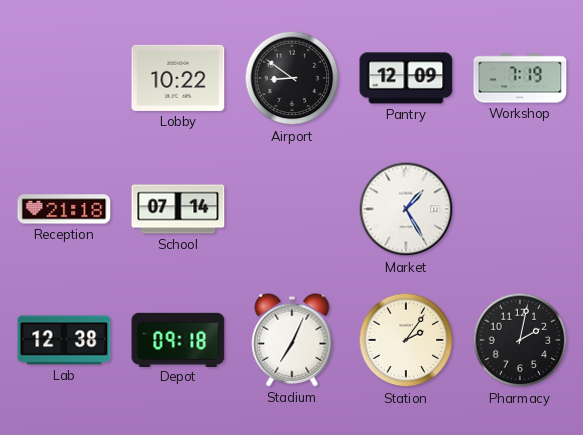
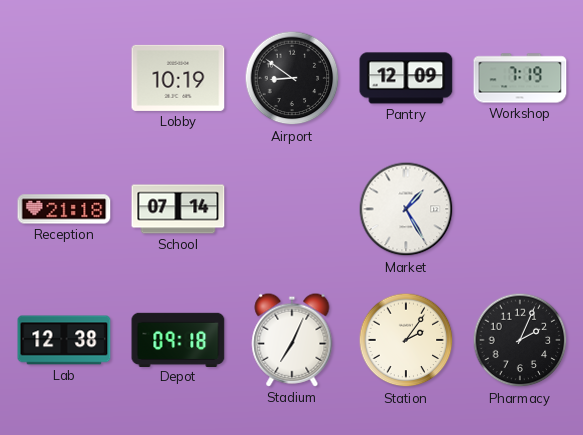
Lobby: 10:22 -> 10:19 (178, 78)
Pharmacy: 2:02 -> 2:04 (520, 340)
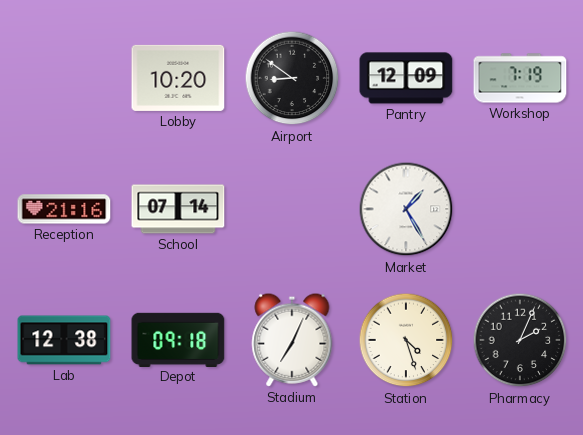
Lobby: 10:19 -> 10:20 (178, 78)
Reception: 21:18 -> 21:16 (64, 209)
Station: 2:06 -> 4:27 (406, 340)
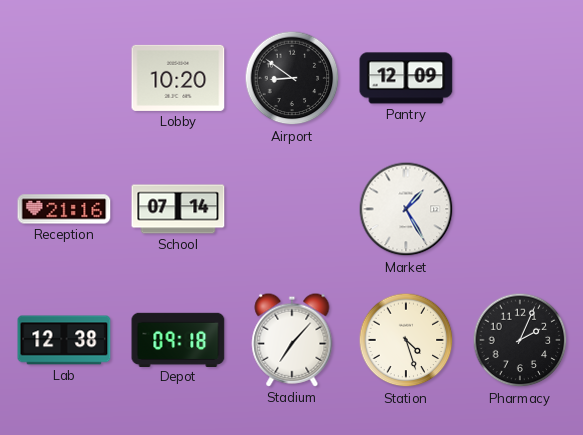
Workshop: 7:19 -> none (520, 78)
Stadium: 7:04 -> 7:07 (292, 340)
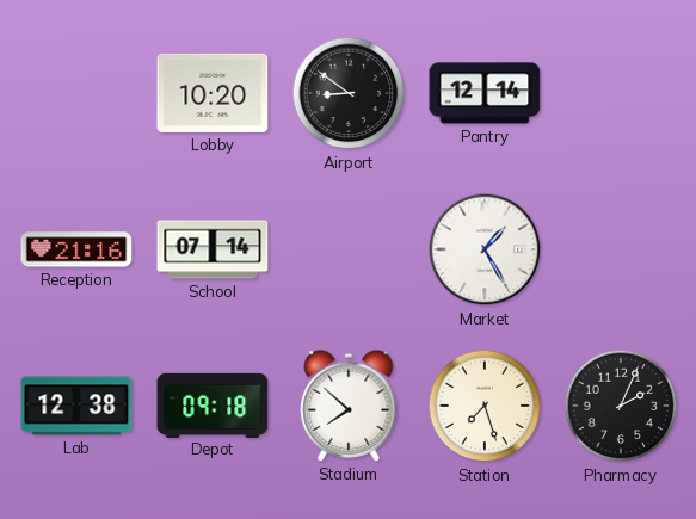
Pantry: 12:09 -> 12:14 (485, 93)
Stadium: 7:07 -> 7:52 (349, 406)
Station: 4:27 -> 7:27 (485, 406)
